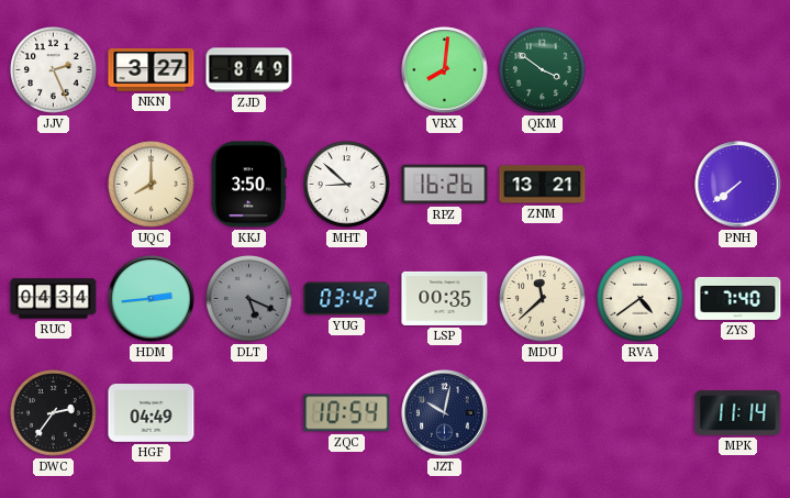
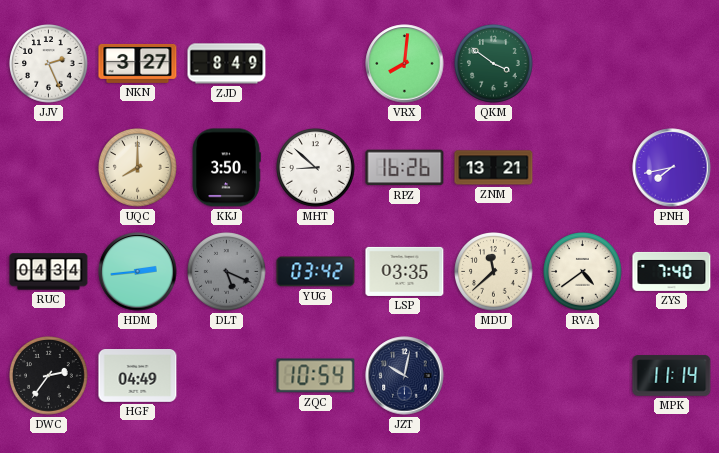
PNH: 7:39 -> 7:43 (672, 168)
LSP: 00:35 -> 03:35 (405, 271)
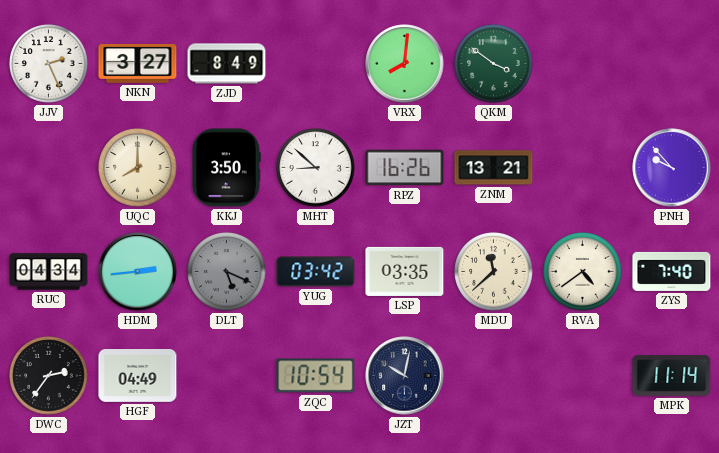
PNH: 7:43 -> 9:53 (672, 168)
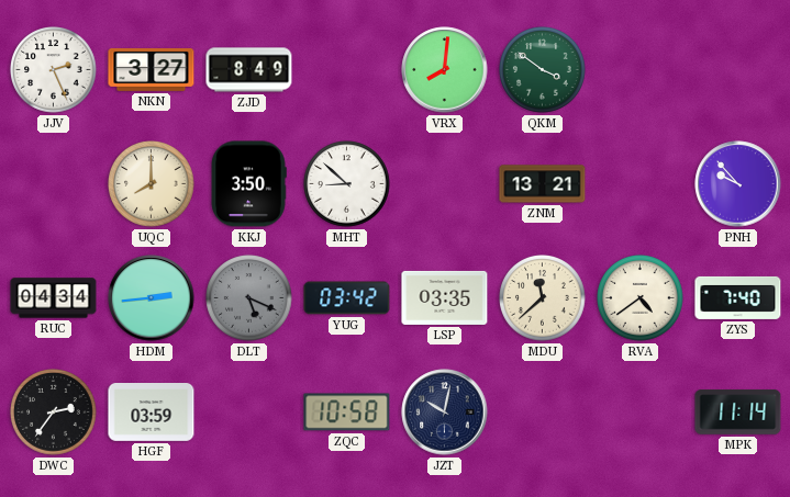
RPZ: 16:26 -> none (405, 168)
HGF: 04:49 -> 03:59 (152, 413)
ZQC: 10:54 -> 10:58 (347, 413)
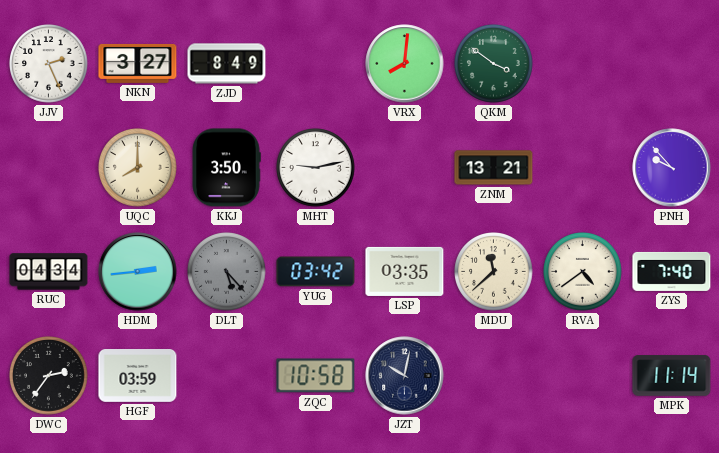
MHT: 8:52 -> 9:13 (316, 168)
DLT: 5:19 -> 5:23 (227, 272)
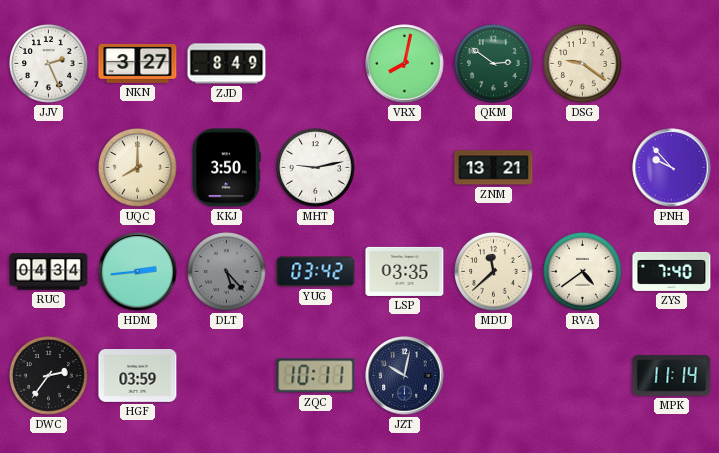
VRX: 8:01 -> 8:02 (405, 64)
QKM: 3:51 -> 2:51 (494, 64)
DSG: none -> 9:21 (583, 64)
ZQC: 10:58 -> 10:11 (316, 376)
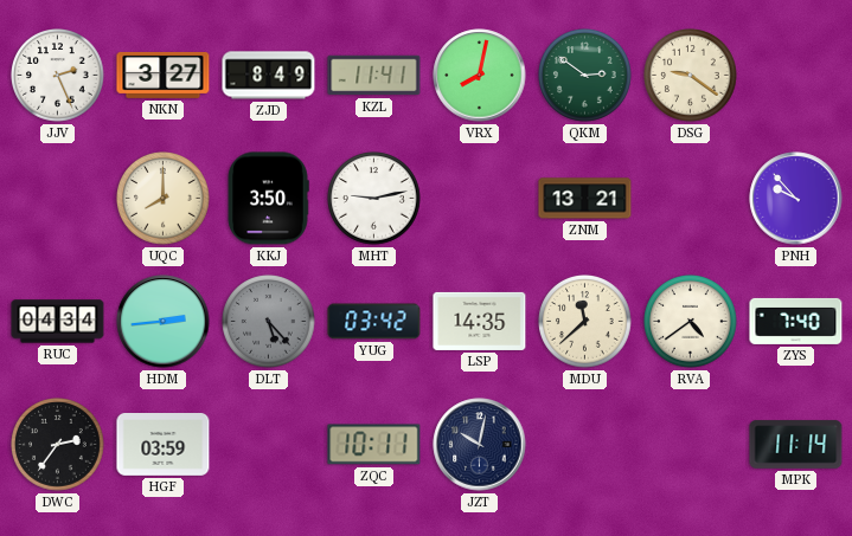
KZL: none -> 11:41 (374, 76)
LSP: 03:35 -> 14:35 (480, 321)
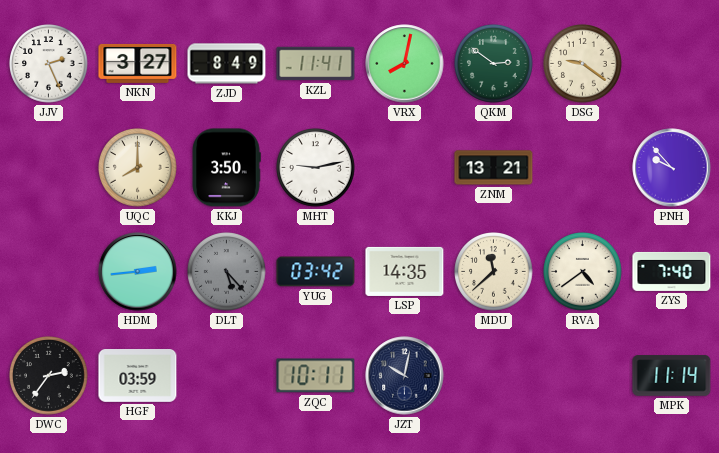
RUC: 04:34 -> none (58, 322)
